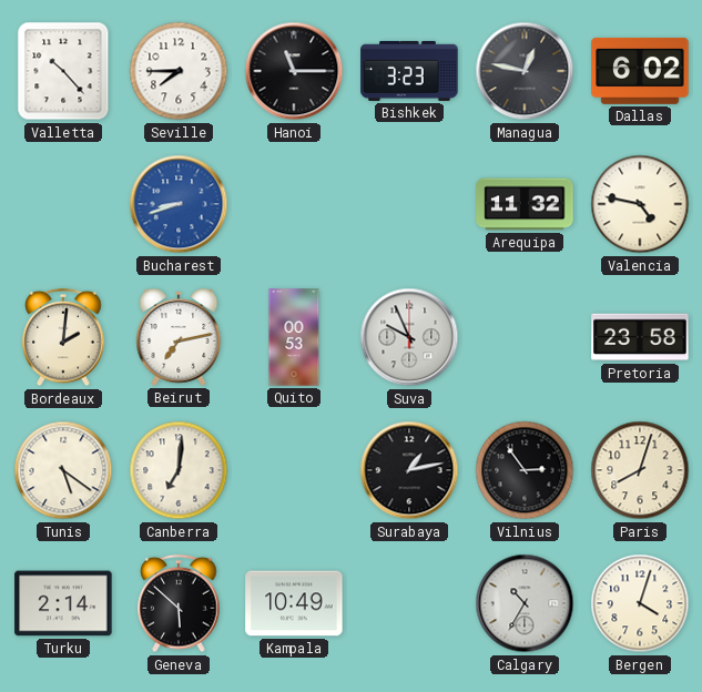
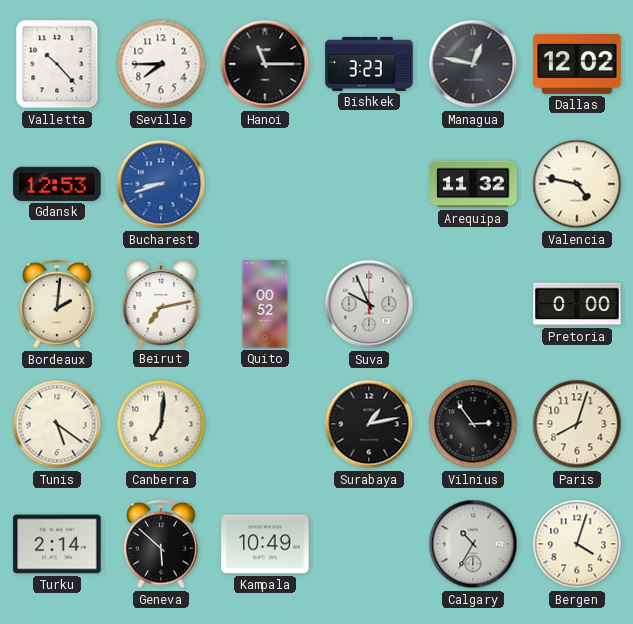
Dallas: 6:02 -> 12:02 (577, 64)
Gdansk: none -> 12:53 (57, 184)
Quito: 00:53 -> 00:52 (265, 304)
Pretoria: 23:58 -> 0:00 (577, 304)
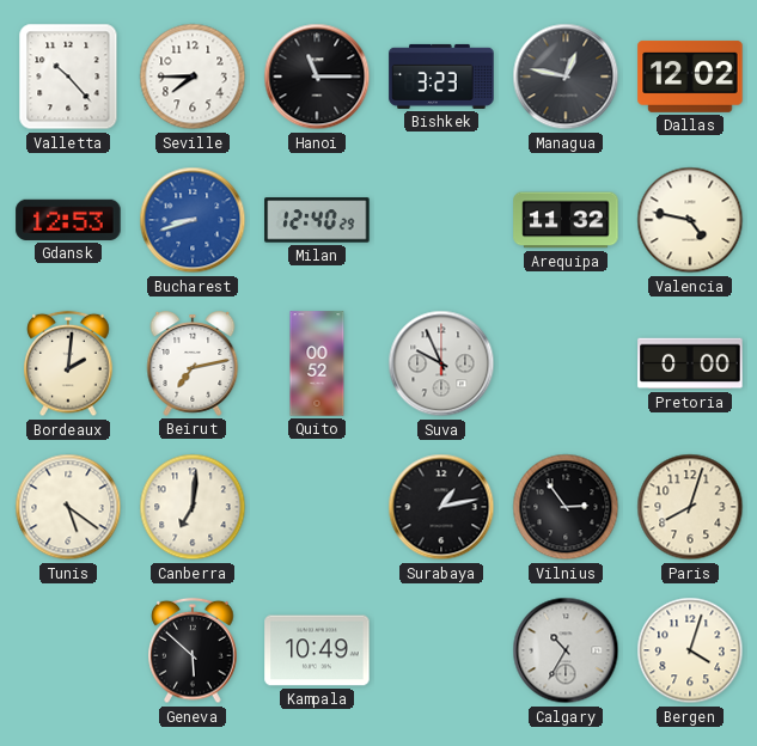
Milan: none -> 12:40 (317, 220)
Turku: 2:14 -> none (57, 544)
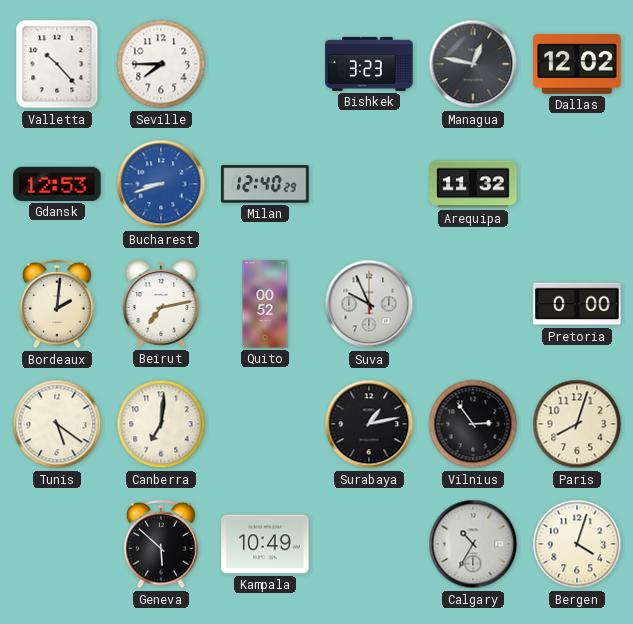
Hanoi: 11:15 -> none (317, 77)
Valencia: 4:47 -> none (690, 220)
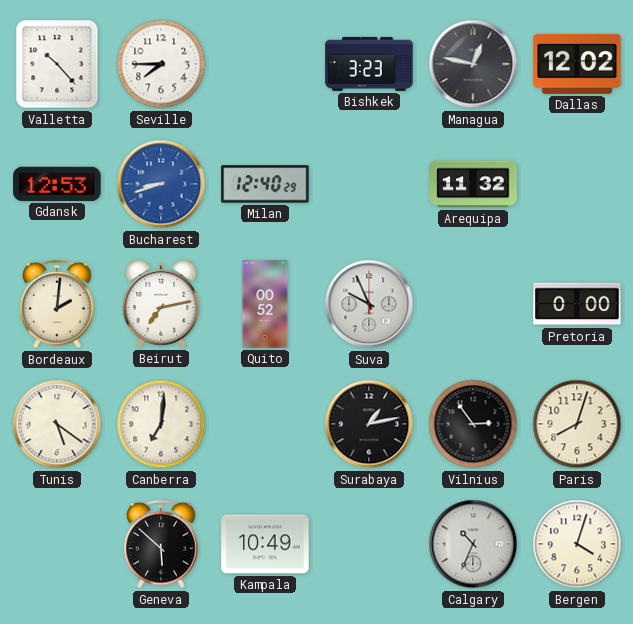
Calgary: 10:35 -> 10:34 (473, 544)
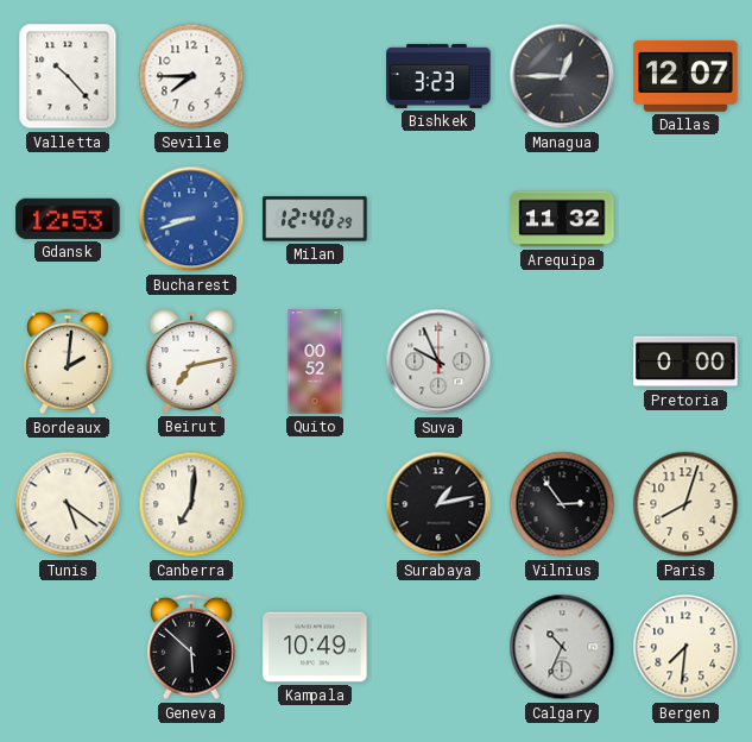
Managua: 12:47 -> 12:45 (562, 76)
Dallas: 12:02 -> 12:07 (685, 76)
Bergen: 4:03 -> 7:31 (685, 647)
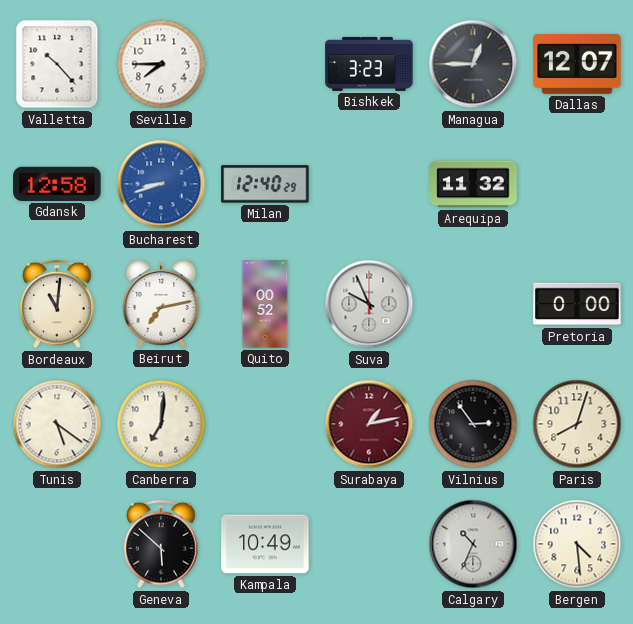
Gdansk: 12:53 -> 12:58 (57, 184)
Bordeaux: 2:01 -> 11:01 (57, 304)
Surabaya dial: black -> burgundy (369, 424)
Bergen: 7:31 -> 4:29 (577, 544)
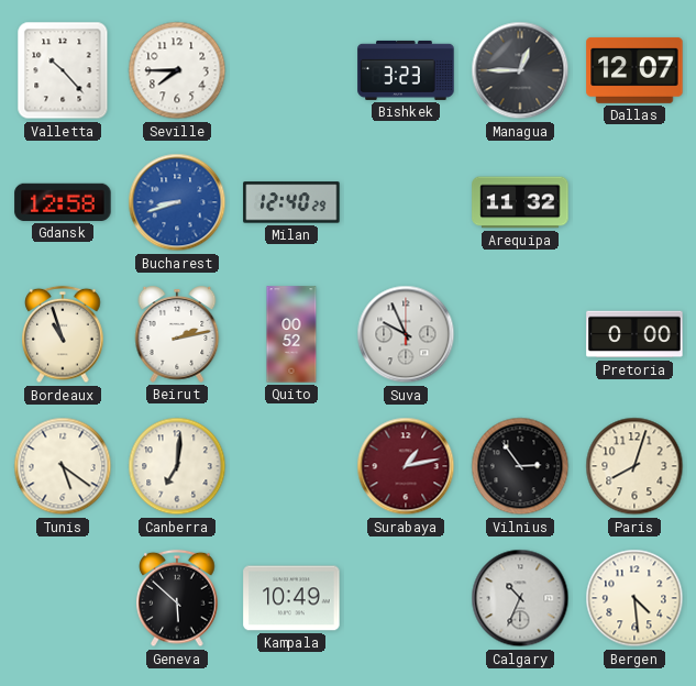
Bordeaux: 11:01 -> 10:57 (63, 334)
Beirut: 7:13 -> 2:13 (177, 334)
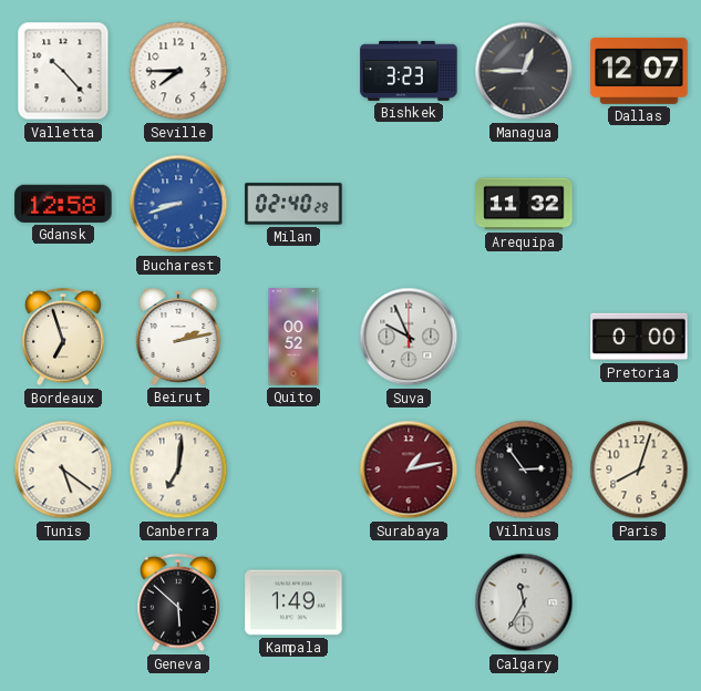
Milan: 12:40 -> 02:40 (293, 204)
Bordeaux: 10:57 -> 6:57 (63, 337)
Kampala: 10:49 -> 1:49 (293, 602)
Calgary: 10:34 -> 11:35 (524, 602)
Bergen: 4:29 -> none (634, 598)
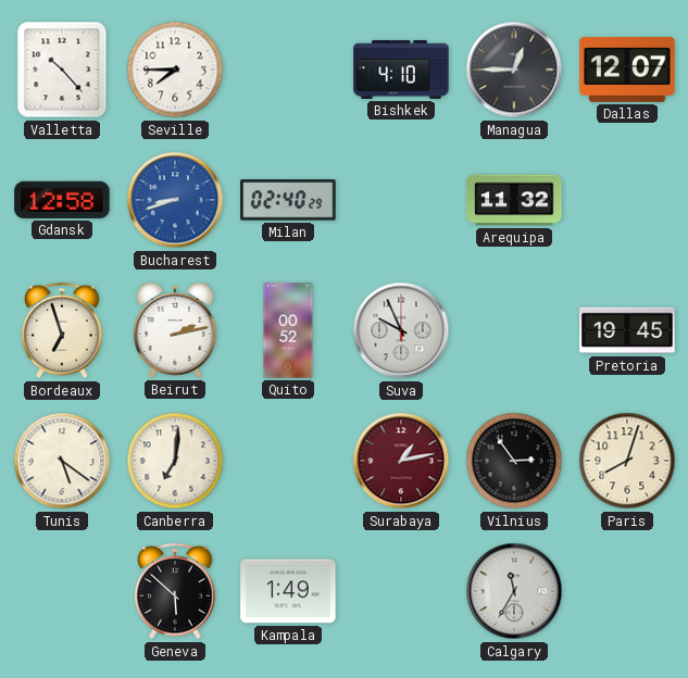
Bishkek: 3:23 -> 4:10 (401, 70)
Pretoria: 0:00 -> 19:45 (627, 330)
